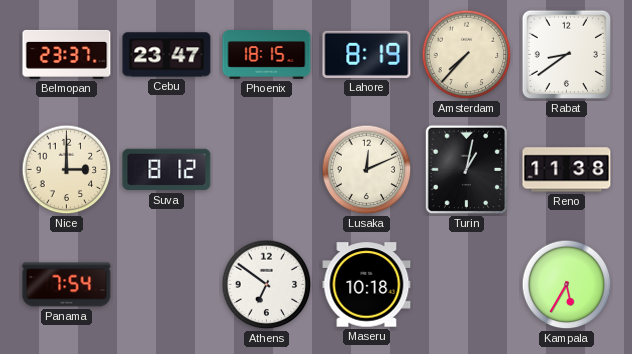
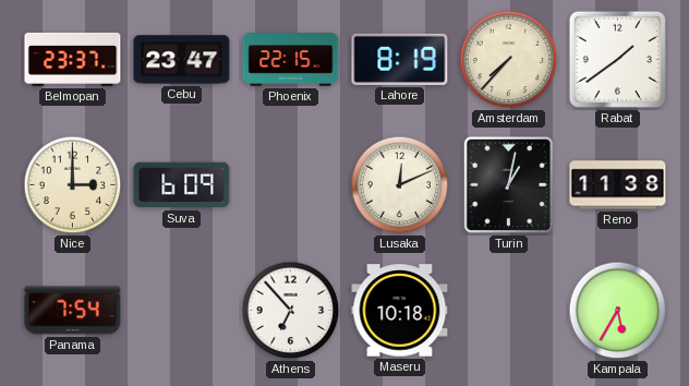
Phoenix: 18:15 -> 22:15 (291, 60)
Rabat: 8:39 -> 1:39 (617, 59)
Suva: 8:12 -> 6:09 (182, 185)
Athens: 6:51 -> 6:53 (291, 311)
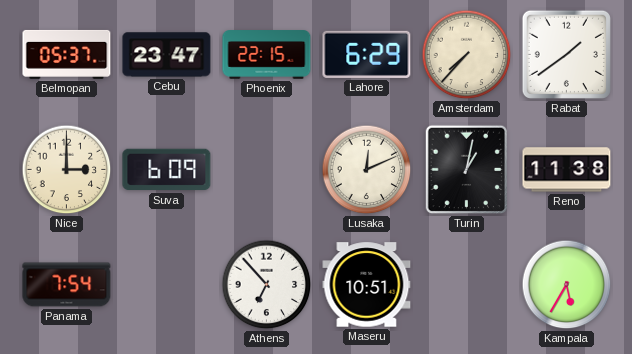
Belmopan: 23:37 -> 05:37 (67, 54)
Lahore: 8:19 -> 6:29 (367, 54)
Maseru: 10:18 -> 10:51 (367, 285)
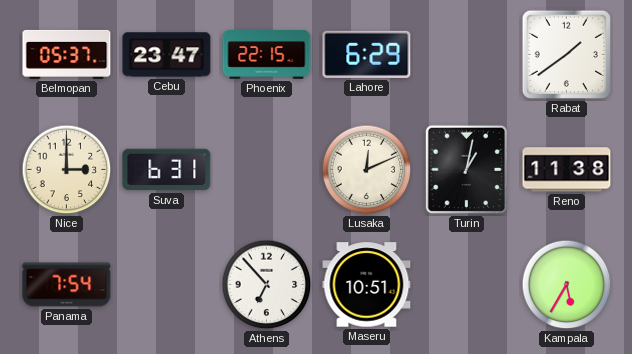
Amsterdam: 7:37 -> none (467, 55)
Suva: 6:09 -> 6:31 (167, 170)
